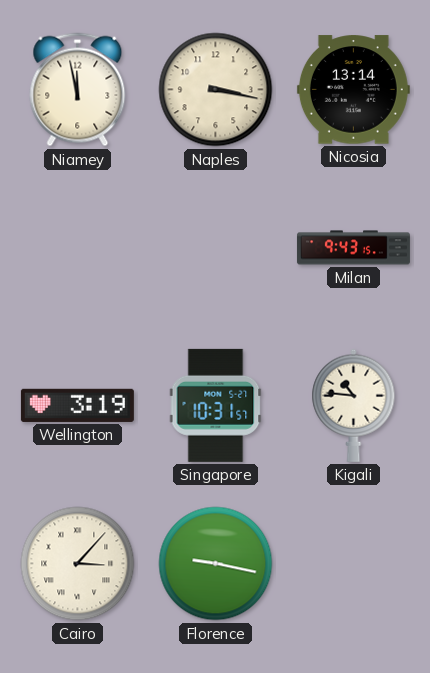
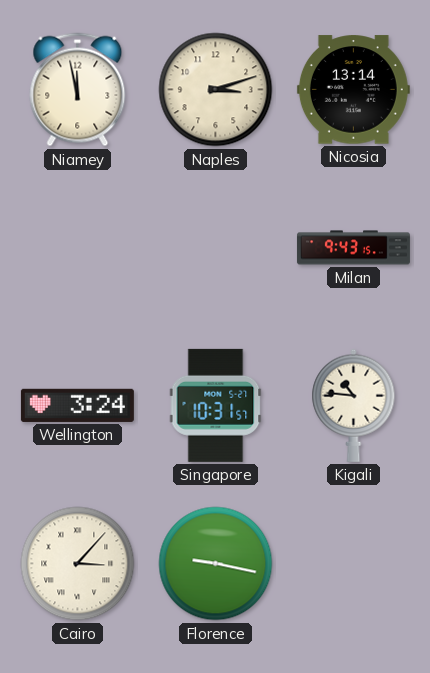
Naples: 3:17 -> 3:12 (216, 90)
Wellington: 3:19 -> 3:24 (77, 405)
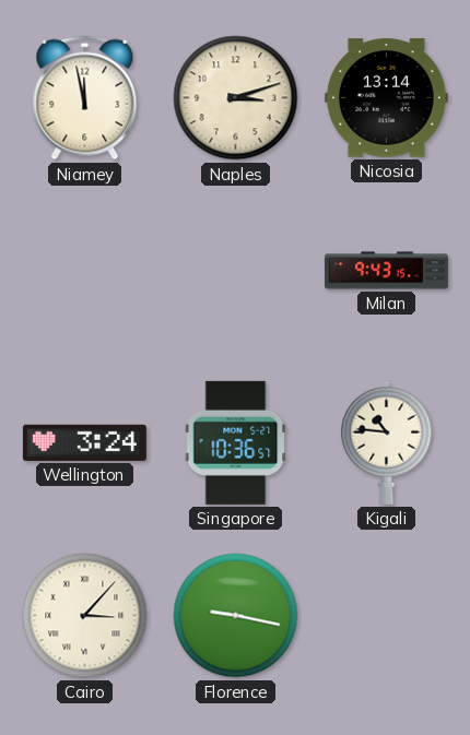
Singapore: 10:31 -> 10:36 (236, 442)
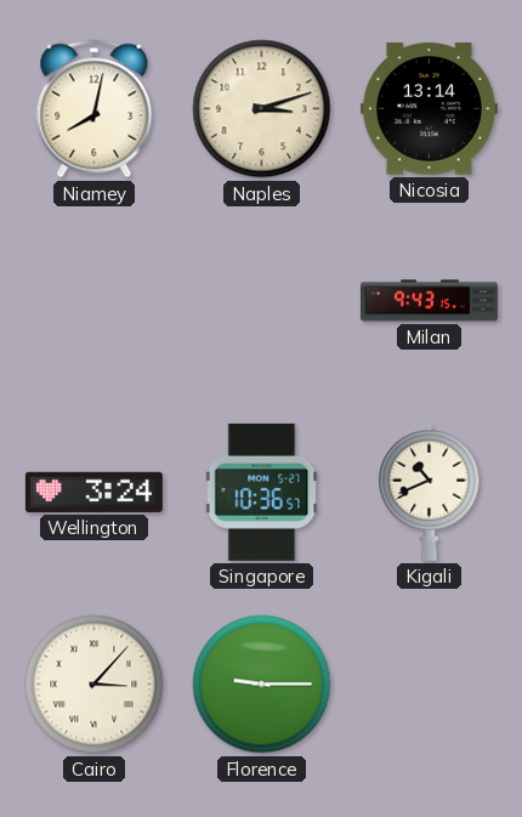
Niamey: 11:58 -> 8:02 (95, 109)
Kigali: 10:46 -> 10:41 (430, 492)
Florence: 9:17 -> 9:15 (262, 685)
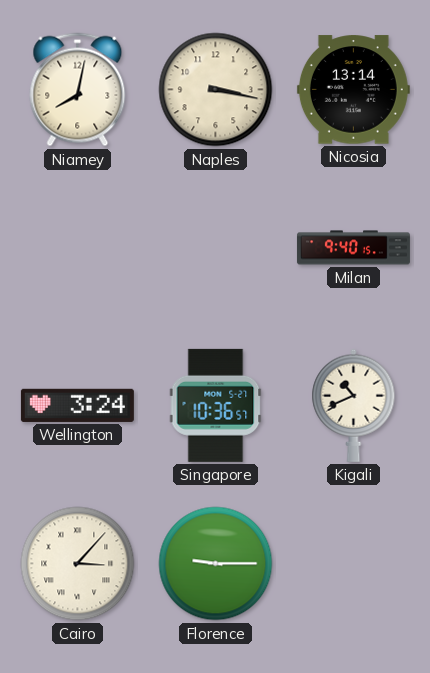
Naples: 3:12 -> 3:17 (216, 90)
Milan: 9:43 -> 9:40 (353, 248)
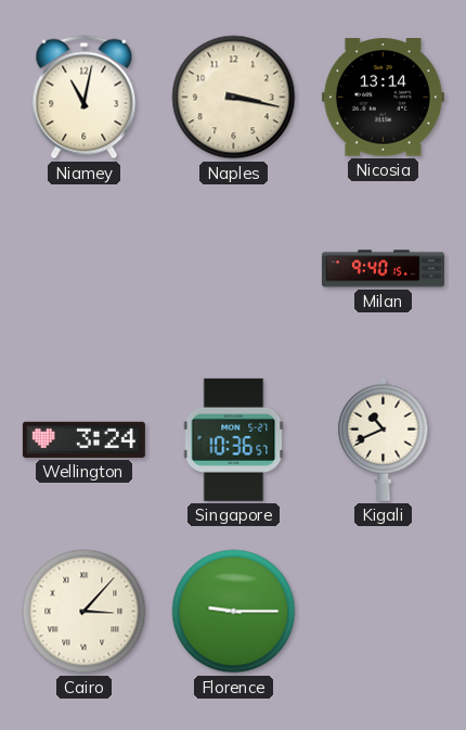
Niamey: 8:02 -> 11:02 (85, 98)
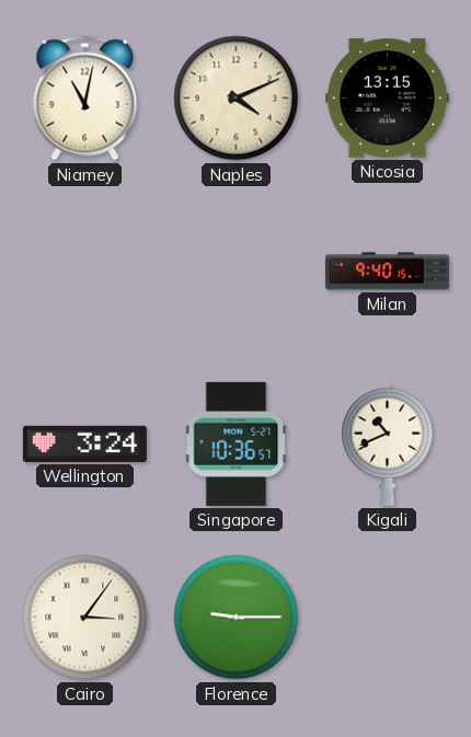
Naples: 3:17 -> 4:11 (237, 99)
Nicosia: 13:14 -> 13:15 (387, 99)
Cairo: 3:07 -> 3:06 (85, 618)
